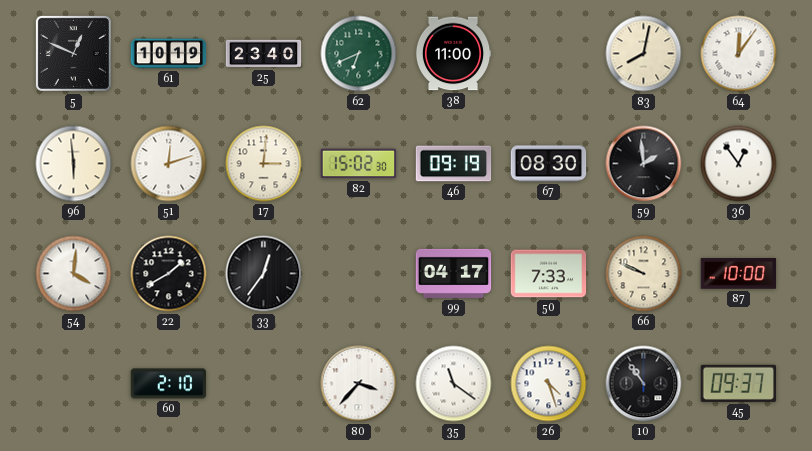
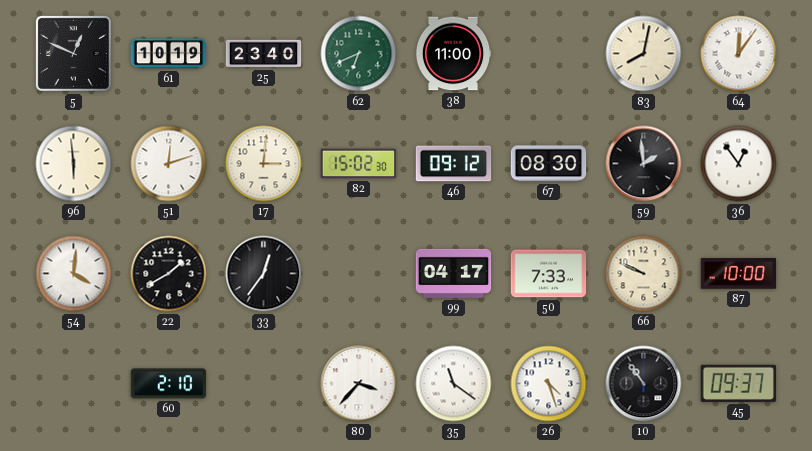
46: 09:19 -> 09:12 (454, 164)
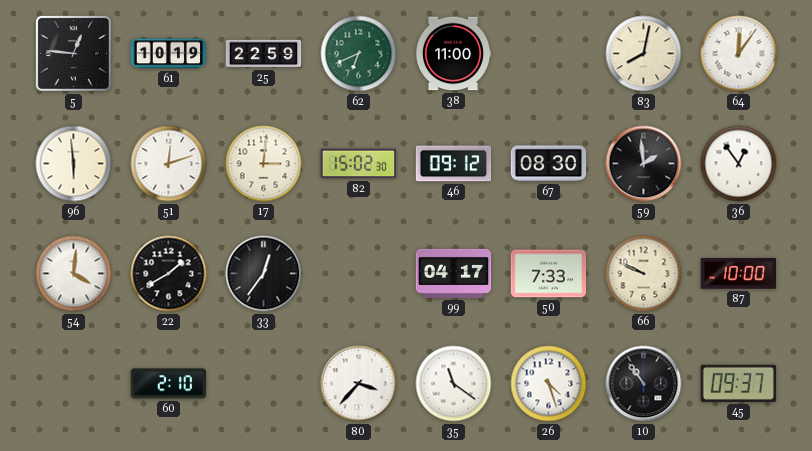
5: 12:49 -> 12:46 (73, 53)
25: 23:40 -> 22:59 (264, 54)
